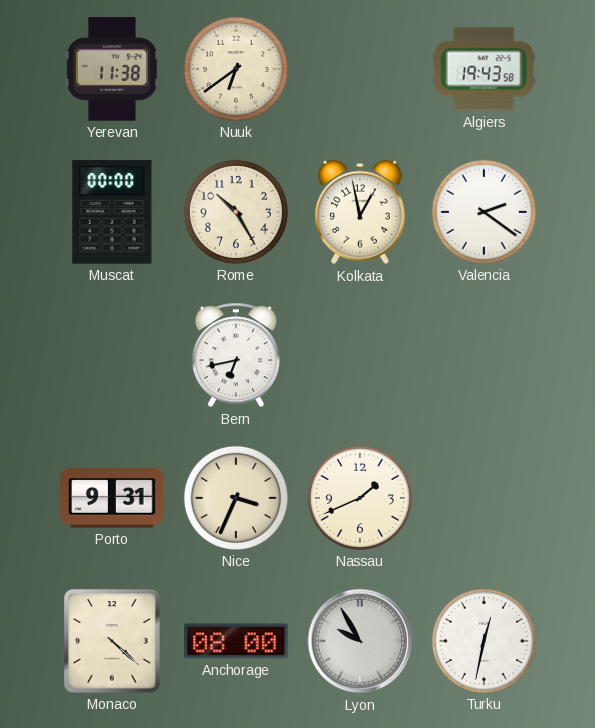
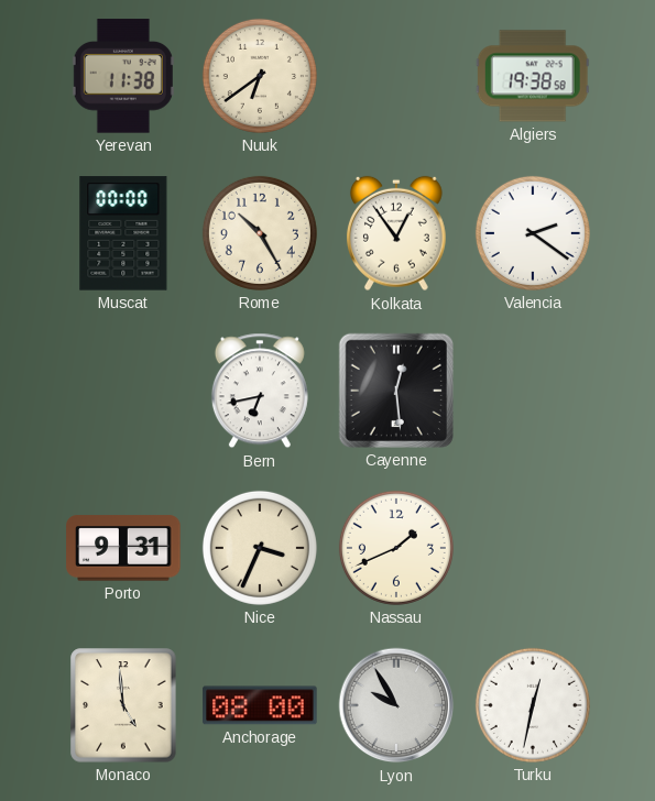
Algiers: 19:43 -> 19:38 (533, 76)
Kolkata: 12:58 -> 12:54 (396, 233)
Cayenne: none -> 12:29 (396, 391)
Monaco: 4:22 -> 4:59 (123, 705)
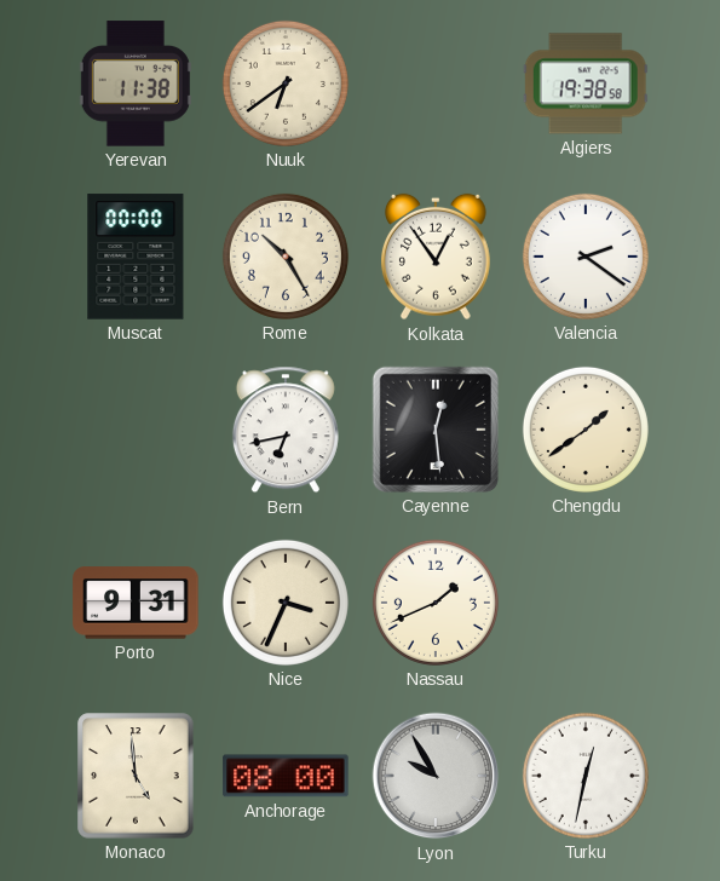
Chengdu: none -> 1:39 (586, 430)
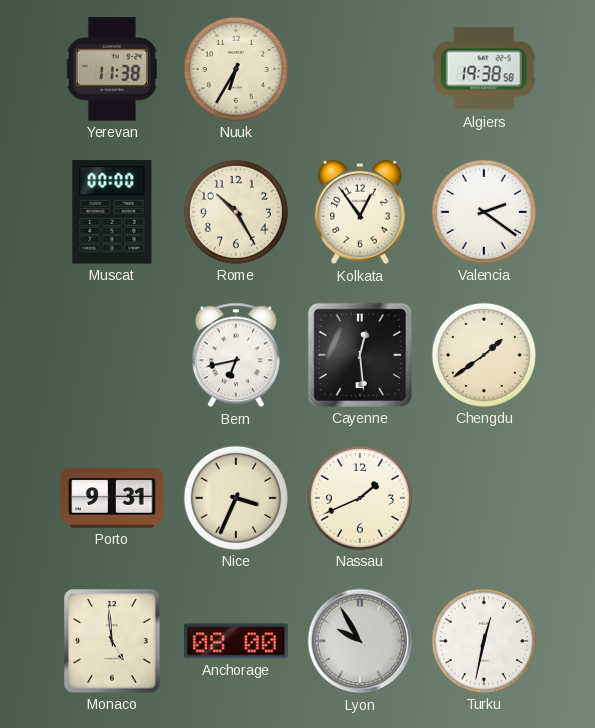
Nuuk: 6:39 -> 6:35 (236, 69)
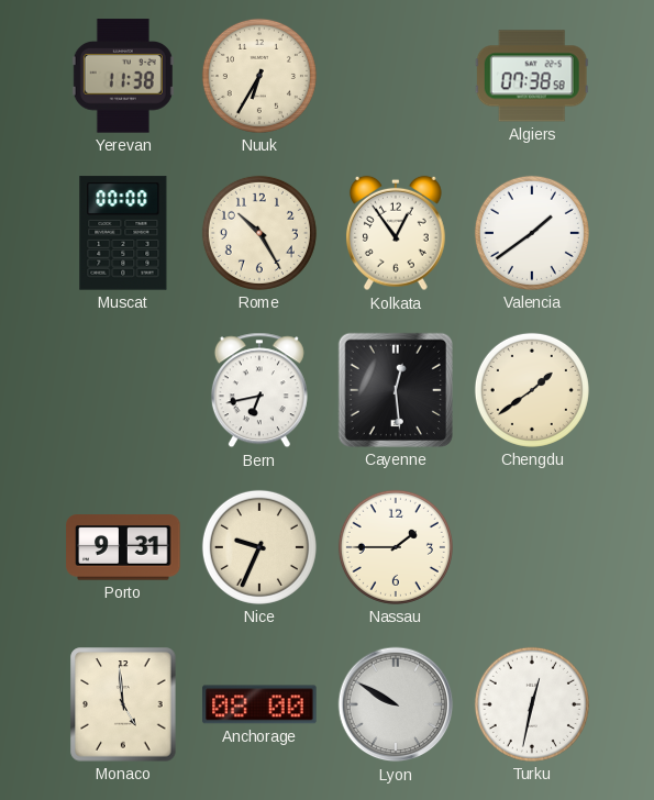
Algiers: 19:38 -> 07:38 (532, 76)
Valencia: 2:21 -> 1:39 (532, 233)
Nice: 3:34 -> 9:34 (259, 547)
Nassau: 1:41 -> 1:45 (396, 547)
Lyon: 9:55 -> 9:50 (396, 704)
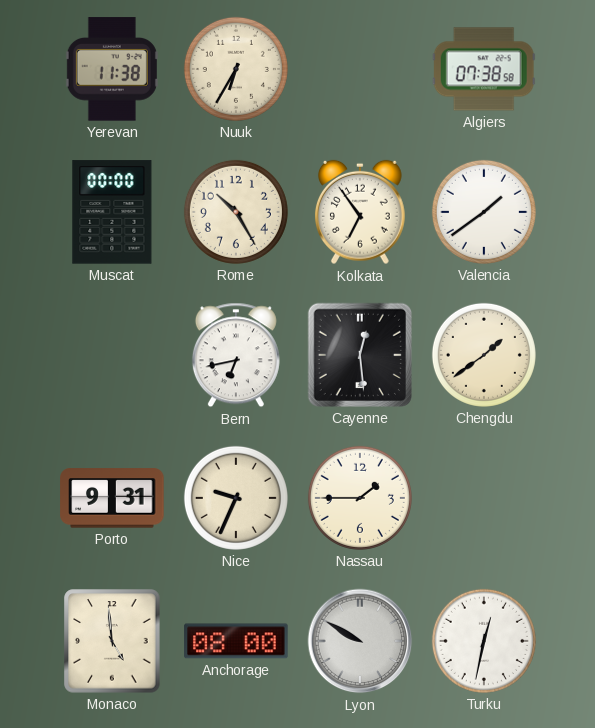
Kolkata: 12:54 -> 6:54 (360, 212)
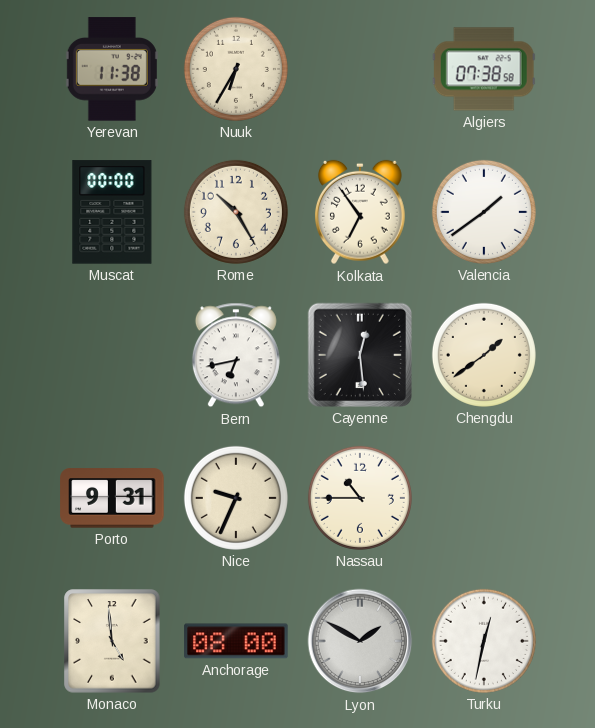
Nassau: 1:45 -> 10:45 (360, 498)
Lyon: 9:50 -> 1:50 (360, 641)
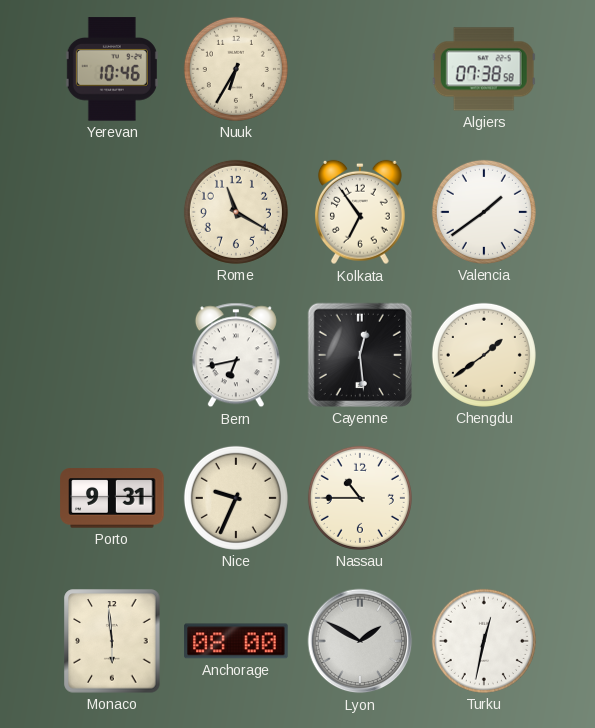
Yerevan: 11:38 -> 10:46 (112, 69)
Muscat: 00:00 -> none (112, 212)
Rome: 10:25 -> 11:20 (236, 212)
Monaco: 4:59 -> 5:59 (112, 641)
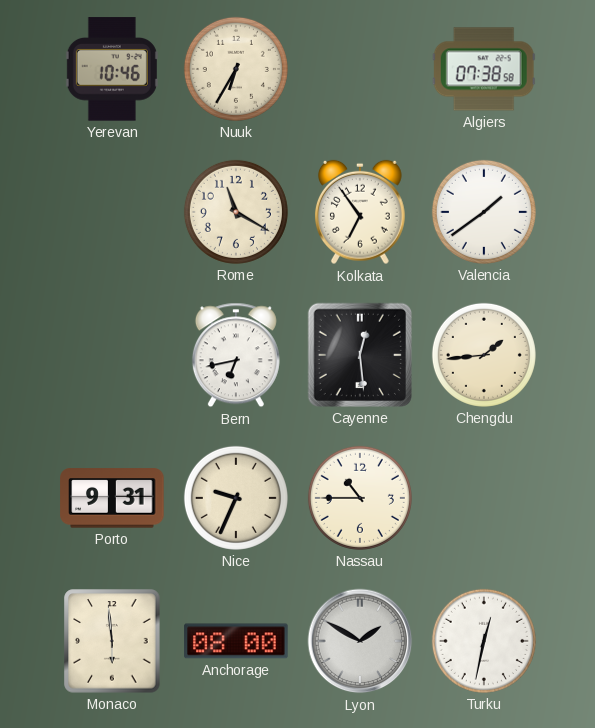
Chengdu: 1:39 -> 1:44 (484, 355)
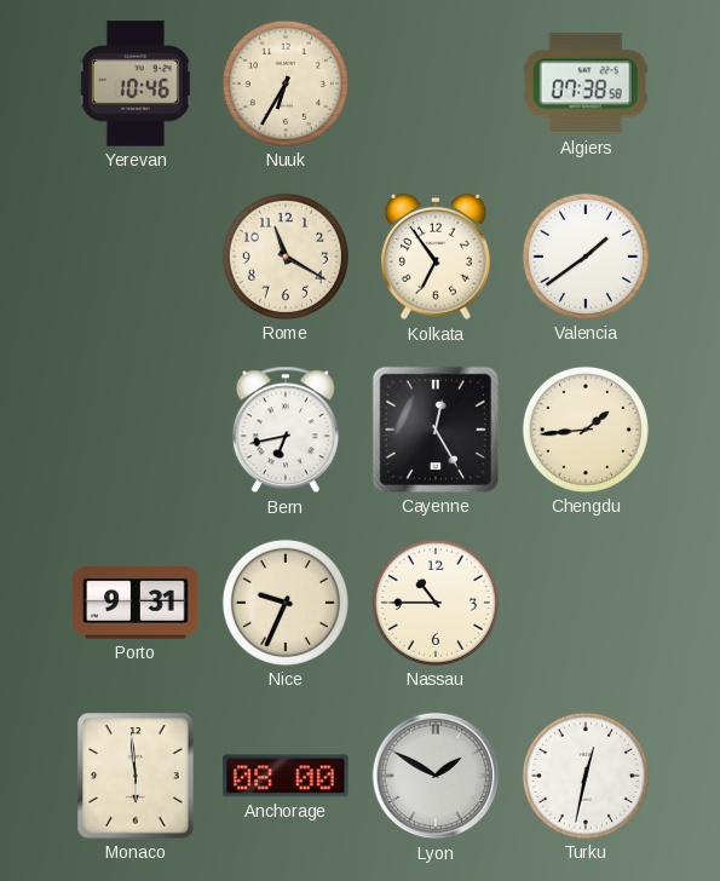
Cayenne: 12:29 -> 12:25 (436, 430)
